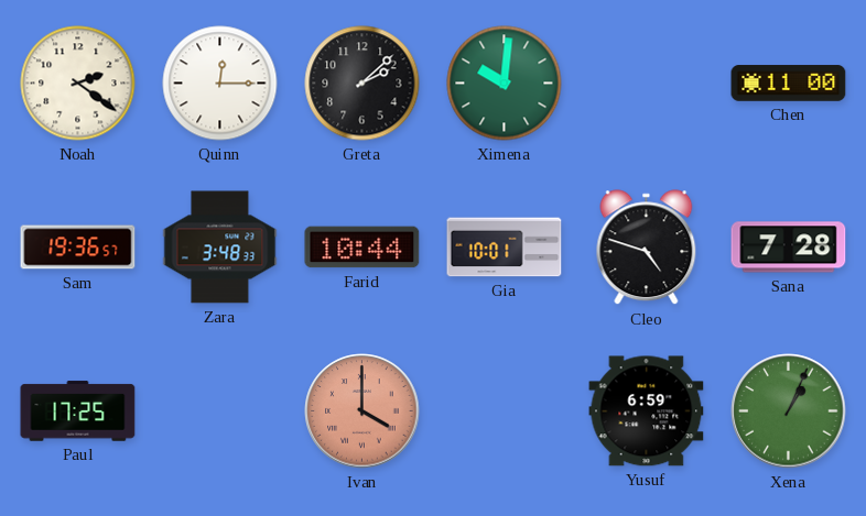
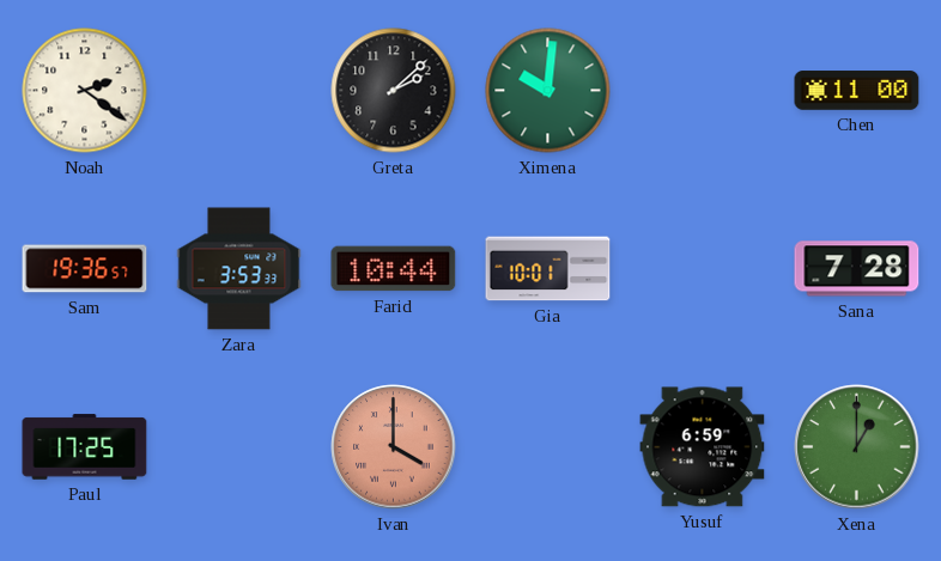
Quinn: 12:15 -> none (220, 84)
Zara: 3:48 -> 3:53 (239, 269)
Cleo: 4:48 -> none (647, 248)
Xena: 1:04 -> 1:00 (857, 447)
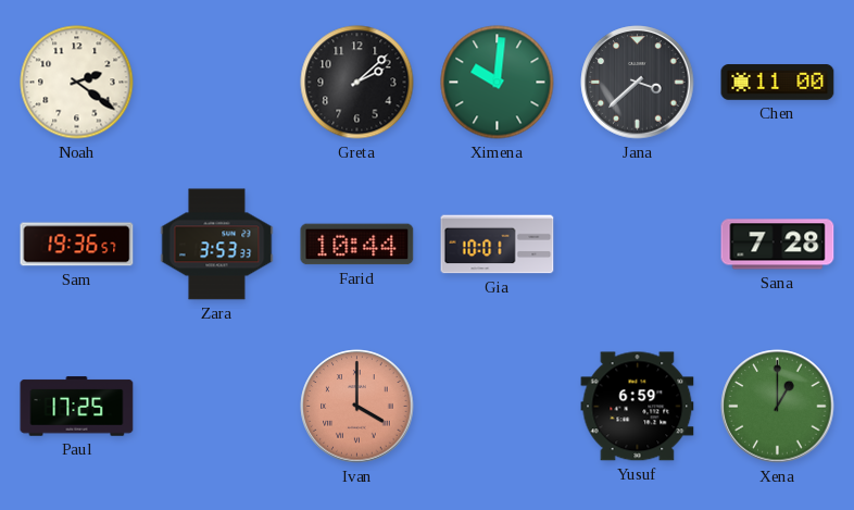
Jana: none -> 3:38 (638, 83)
